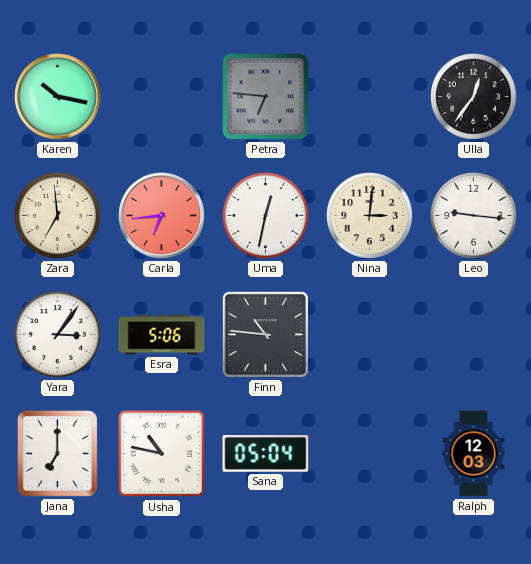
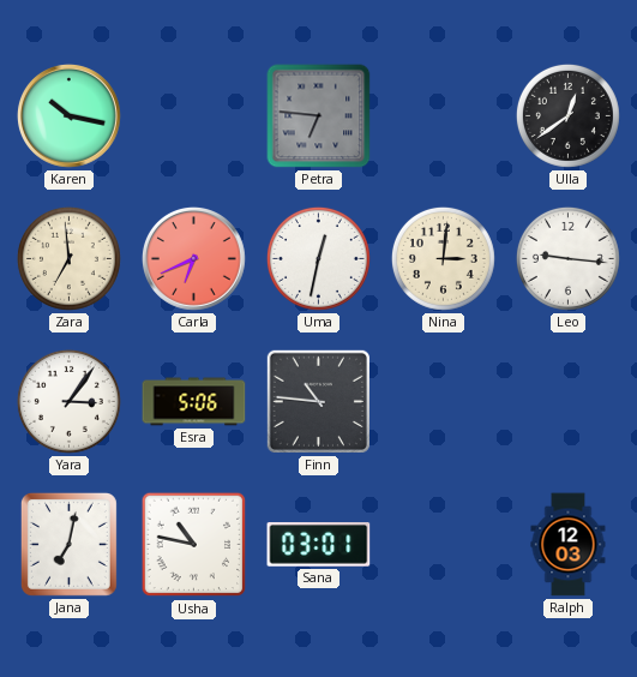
Ulla: 12:36 -> 12:39 (567, 115)
Carla: 6:44 -> 6:41 (193, 258)
Jana: 7:00 -> 7:02 (68, 544)
Sana: 05:04 -> 03:01 (319, 545)
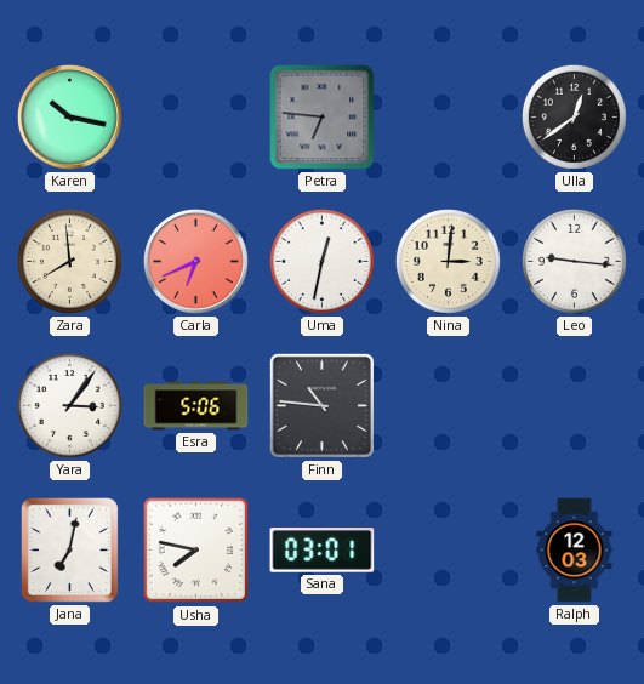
Zara: 6:59 -> 7:59 (69, 261)
Usha: 10:47 -> 7:47 (196, 551)
